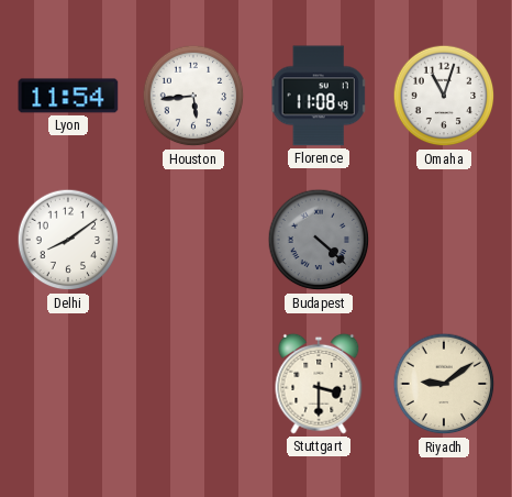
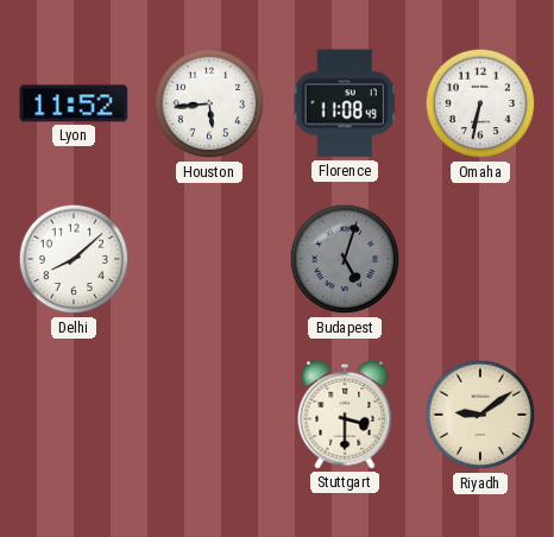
Lyon: 11:54 -> 11:52 (74, 103)
Omaha: 11:03 -> 6:32 (480, 103)
Delhi: 8:09 -> 8:08 (74, 259)
Budapest: 4:22 -> 5:03 (345, 259)
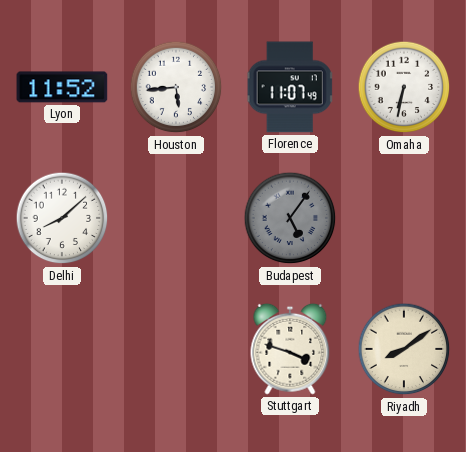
Florence: 11:08 -> 11:07 (290, 87)
Budapest: 5:03 -> 5:06 (290, 218)
Stuttgart: 3:30 -> 3:48 (290, 349)
Riyadh: 9:09 -> 8:09 (404, 349)
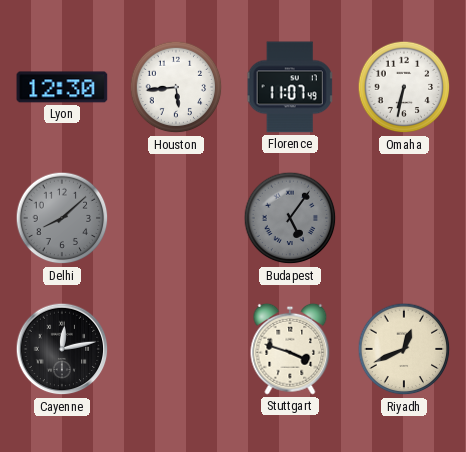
Lyon: 11:52 -> 12:30 (62, 87)
Delhi dial: white -> grey (62, 218)
Cayenne: none -> 12:13 (62, 349)
Riyadh: 8:09 -> 12:41 (404, 349)
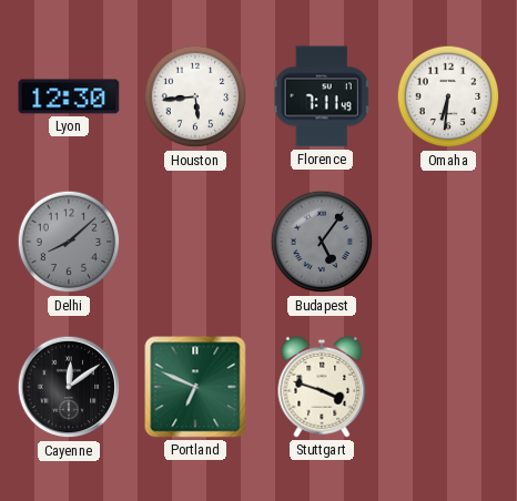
Florence: 11:07 -> 7:11 (322, 96)
Omaha: 6:32 -> 6:31 (448, 96)
Cayenne: 12:13 -> 12:09 (69, 387)
Portland: none -> 6:49 (195, 387)
Riyadh: 12:41 -> none (404, 349)
